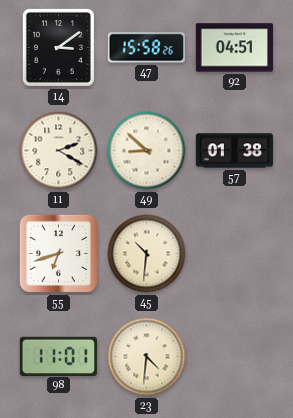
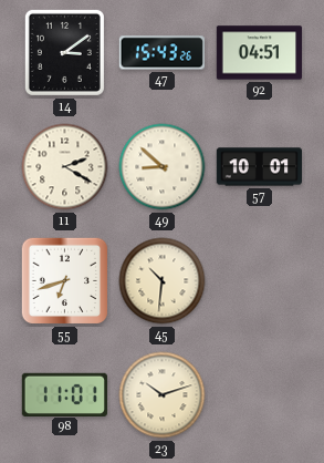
47: 15:58 -> 15:43 (161, 53)
57: 01:38 -> 10:01 (259, 167)
23: 4:31 -> 10:12 (163, 395)
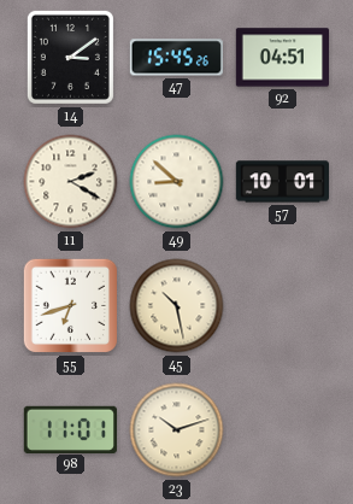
47: 15:43 -> 15:45 (176, 58)
45: 10:31 -> 10:28 (177, 306)
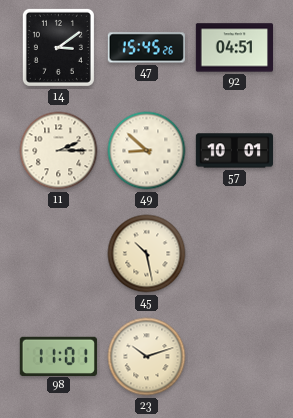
11: 2:20 -> 2:15 (59, 151)
55: 6:42 -> none (71, 306)
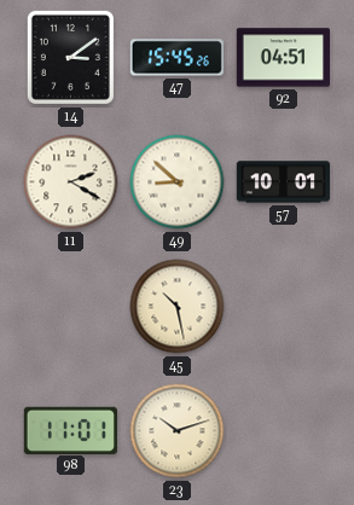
11: 2:15 -> 2:20 (71, 182)
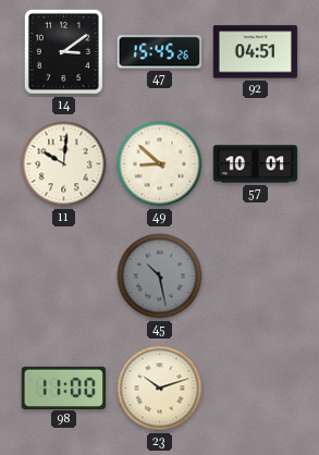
11: 2:20 -> 10:01 (64, 164)
45 dial: cream -> grey (160, 276)
98: 11:01 -> 11:00 (63, 388)
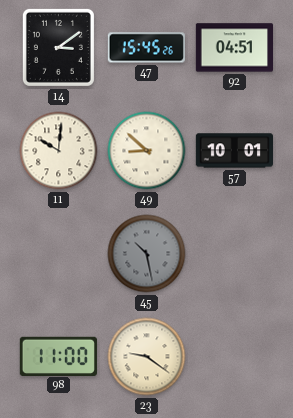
23: 10:12 -> 9:21 (147, 357)
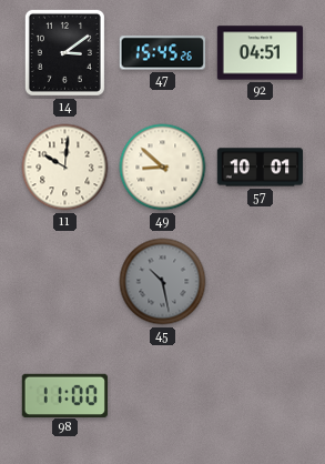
23: 9:21 -> none (147, 357)
